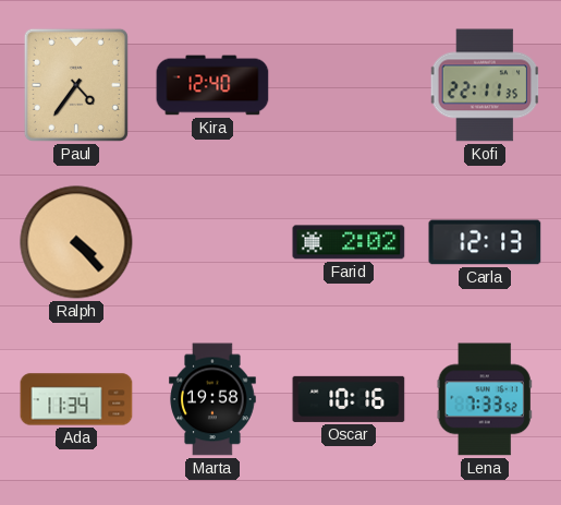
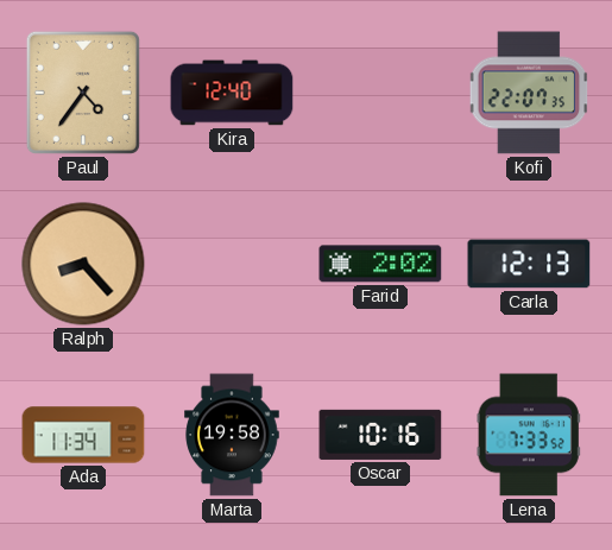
Kofi: 22:11 -> 22:07 (529, 93)
Ralph: 4:23 -> 8:23 (83, 264)
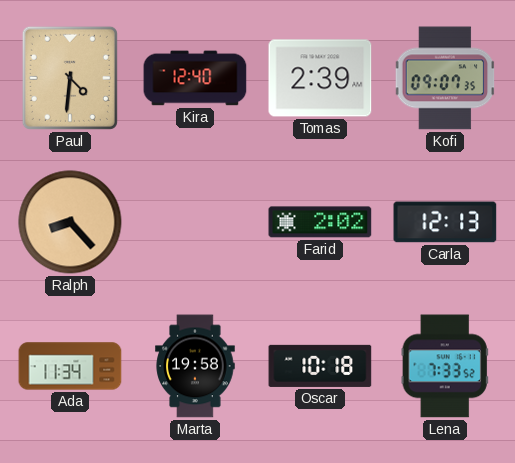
Paul: 4:36 -> 4:31 (70, 78)
Tomas: none -> 2:39 (320, 78)
Kofi: 22:07 -> 09:07 (445, 78)
Oscar: 10:16 -> 10:18 (320, 366)
